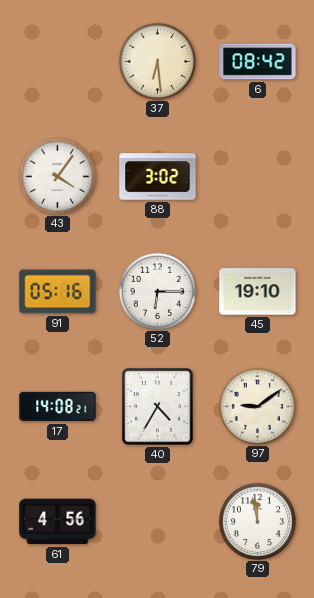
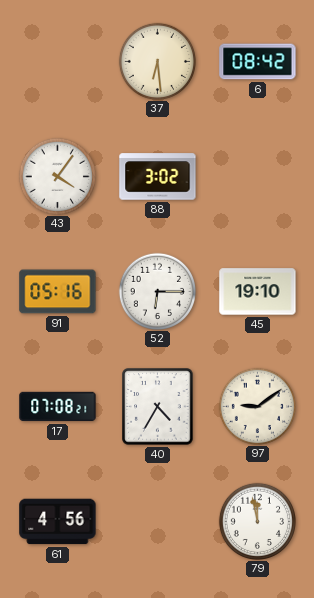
17: 14:08 -> 07:08 (58, 407)
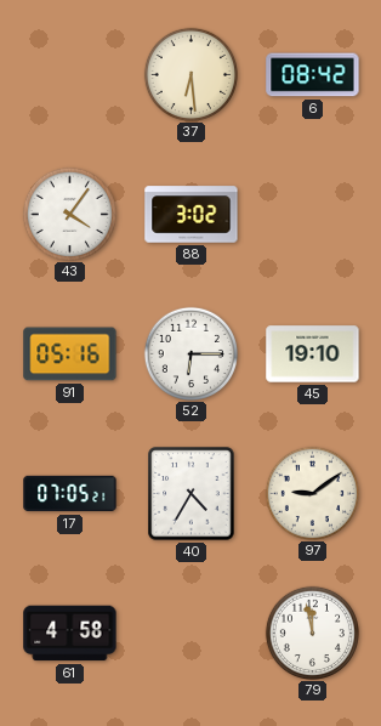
17: 07:08 -> 07:05 (70, 494)
61: 4:56 -> 4:58 (70, 634)
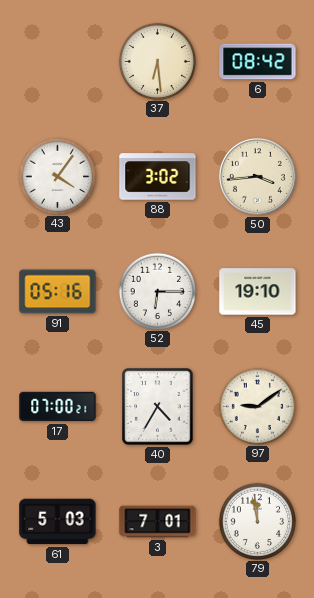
50: none -> 3:44 (257, 176)
17: 07:05 -> 07:00 (58, 407)
61: 4:58 -> 5:03 (58, 522)
3: none -> 7:01 (158, 522)
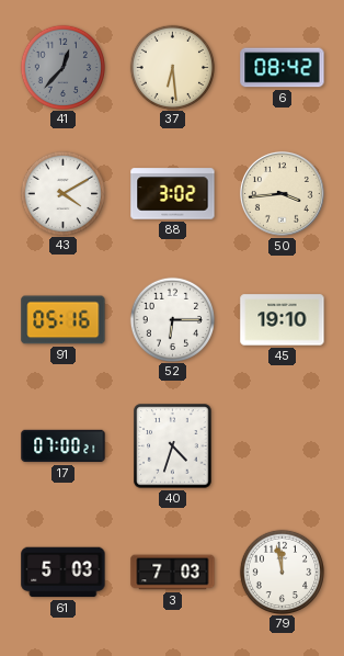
41: none -> 12:37 (62, 67)
43: 4:06 -> 4:10 (62, 193)
40: 4:35 -> 4:33 (173, 446)
97: 9:09 -> none (257, 406)
3: 7:01 -> 7:03 (173, 573)
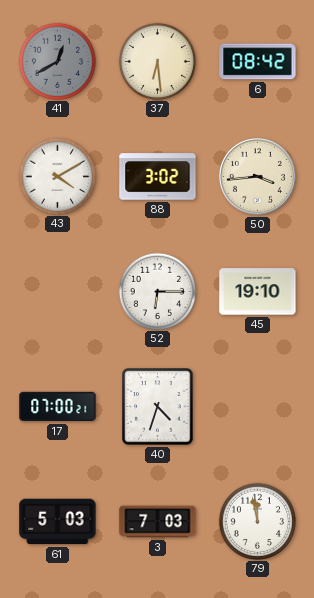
41: 12:37 -> 12:40 (57, 61)
91: 05:16 -> none (64, 320)
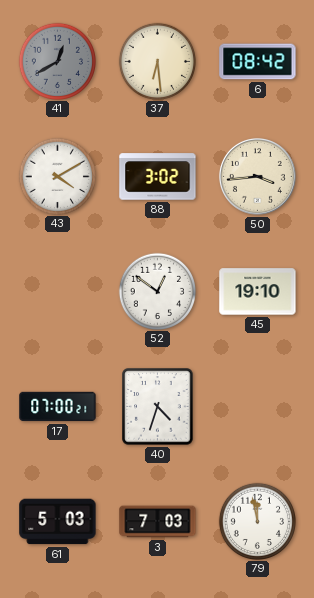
52: 6:15 -> 12:51 (157, 291)
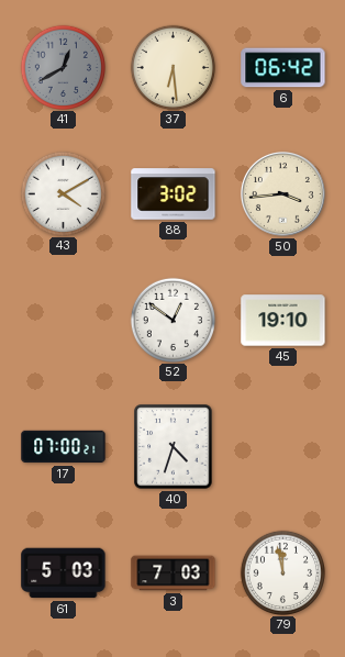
6: 08:42 -> 06:42 (283, 68)
